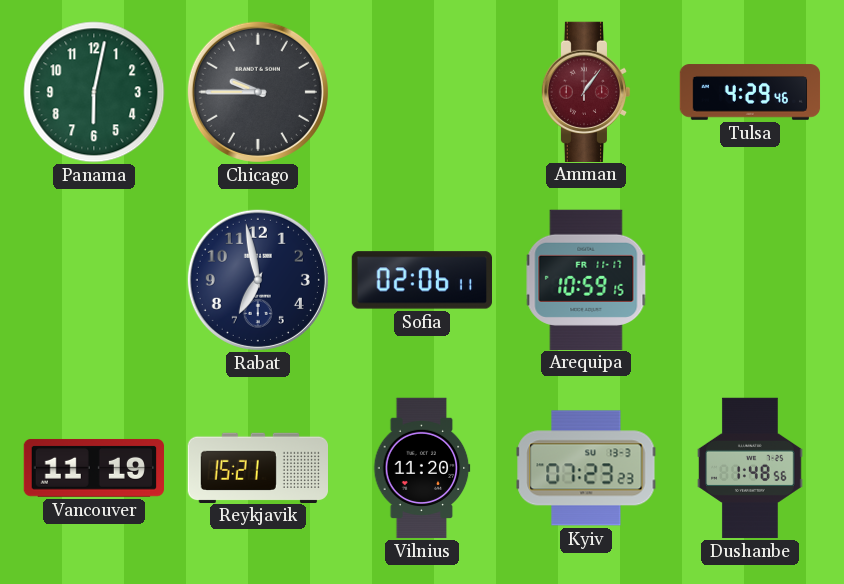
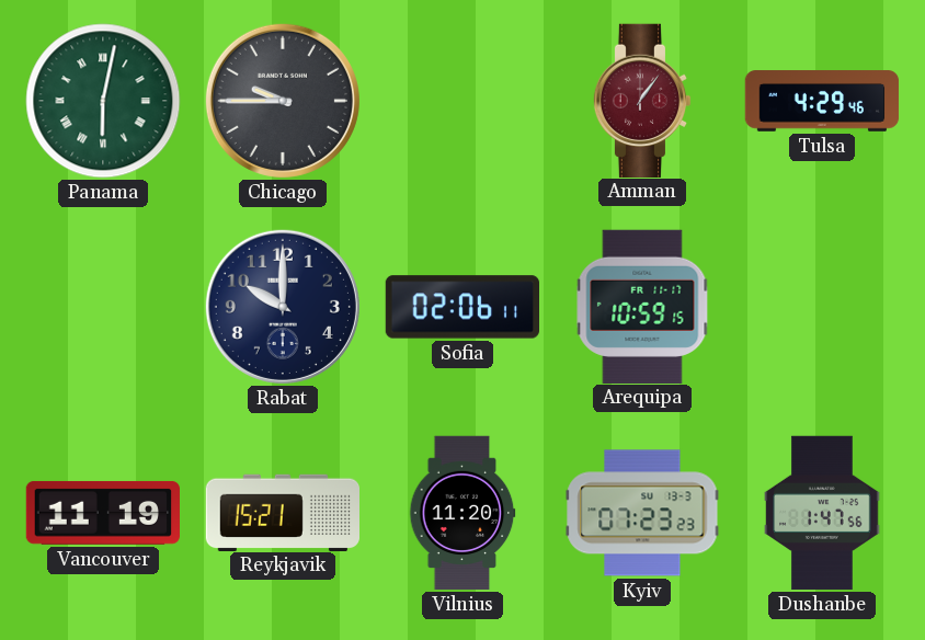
Panama numerals: Arabic -> Roman (103, 101)
Rabat: 6:58 -> 10:00 (283, 307)
Dushanbe: 1:48 -> 1:47 (822, 513)
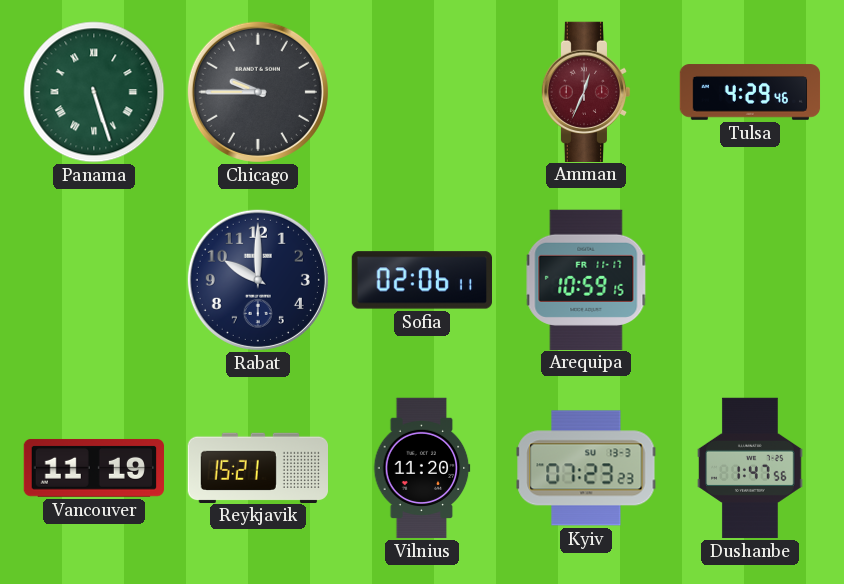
Panama: 6:02 -> 5:27 (94, 92)
Amman: 1:06 -> 12:34 (586, 91)
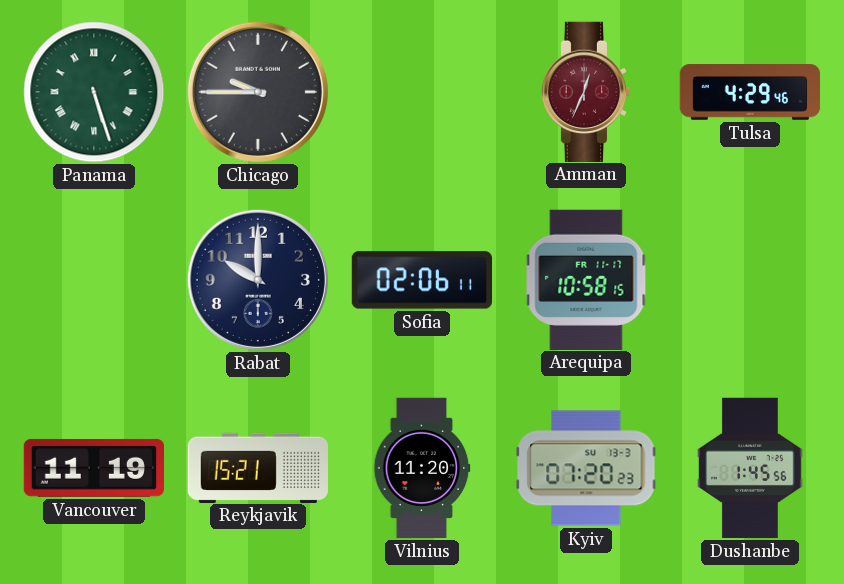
Arequipa: 10:59 -> 10:58 (586, 279)
Kyiv: 07:23 -> 07:20 (586, 468)
Dushanbe: 1:47 -> 1:45 (750, 468)
